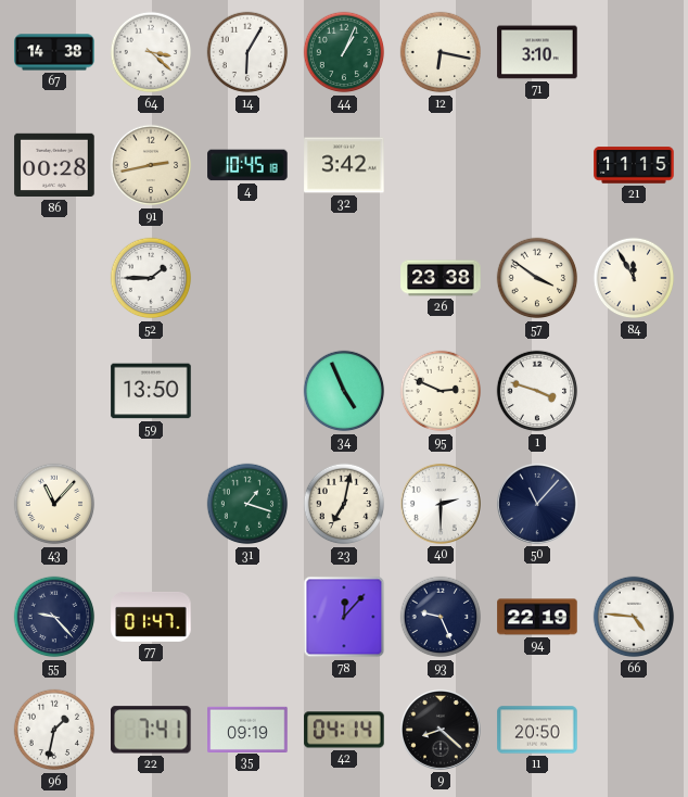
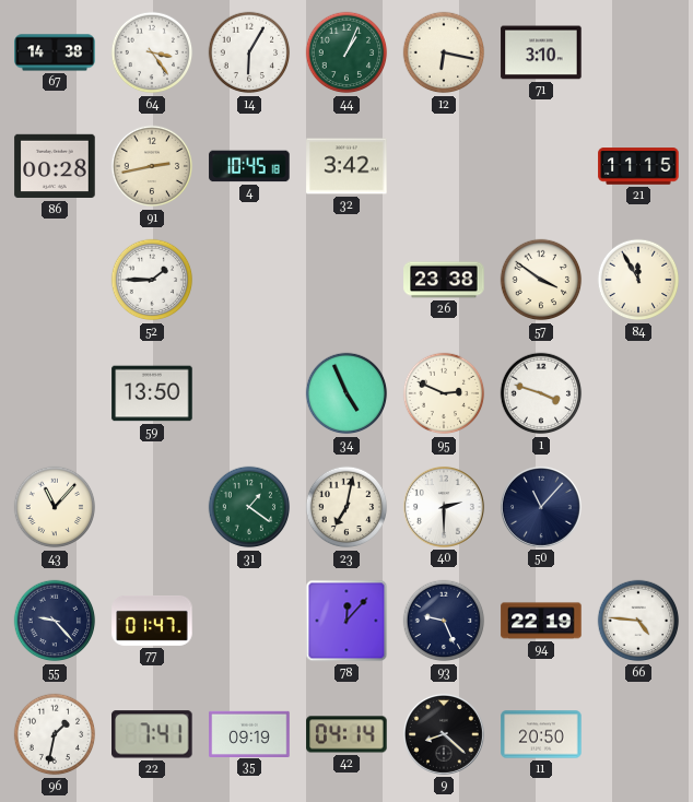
64: 3:22 -> 3:24 (152, 52)
31: 1:18 -> 1:21 (249, 507)
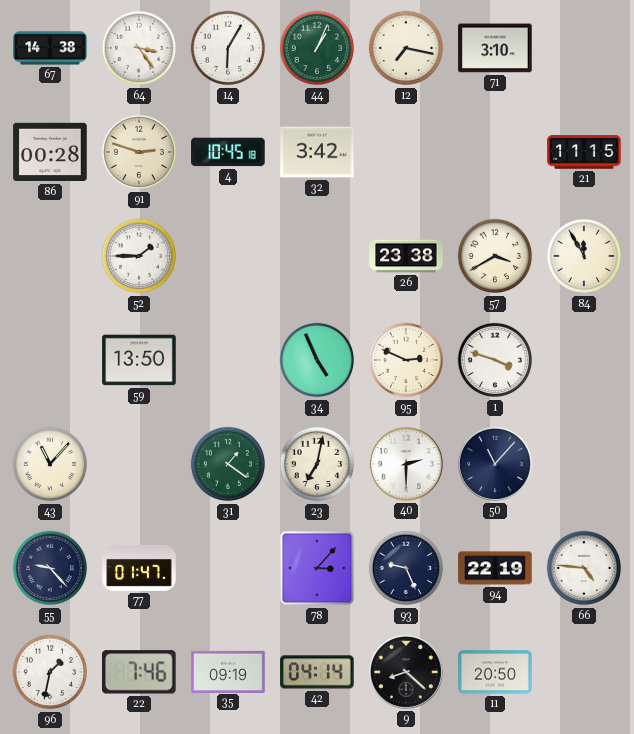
12: 6:17 -> 7:17 (406, 48)
91: 2:43 -> 2:48 (139, 152)
57: 3:51 -> 3:40 (495, 256)
78: 12:07 -> 3:07 (317, 568)
22: 7:41 -> 7:46 (140, 672)
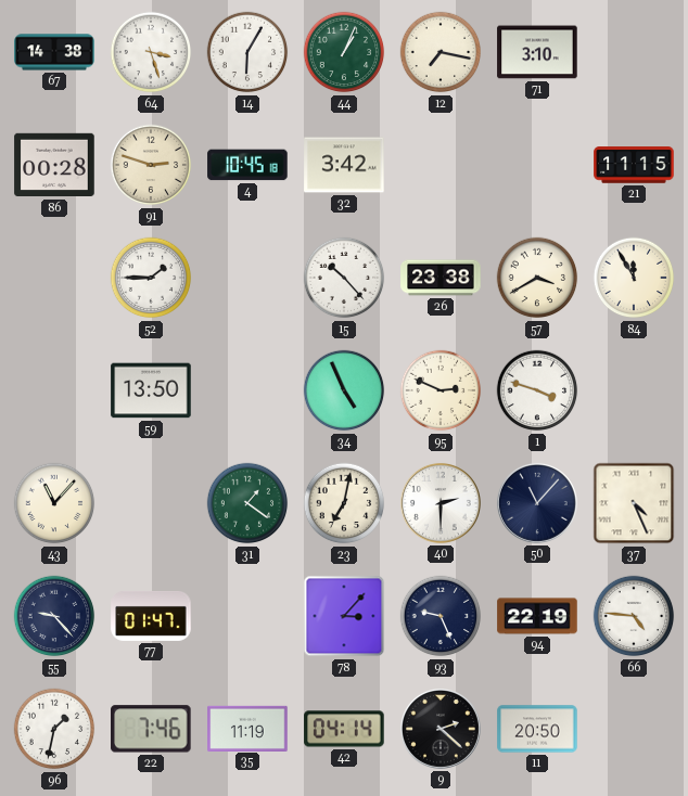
64: 3:24 -> 3:27 (151, 52)
15: none -> 10:23 (344, 278)
37: none -> 4:26 (634, 503)
35: 09:19 -> 11:19 (247, 728)
9: 8:22 -> 2:22 (441, 729)
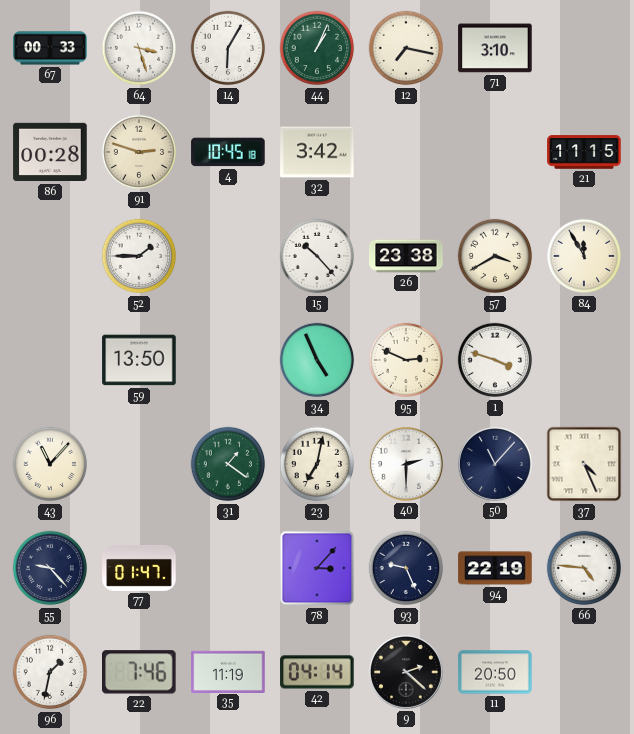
67: 14:38 -> 00:33 (50, 48)
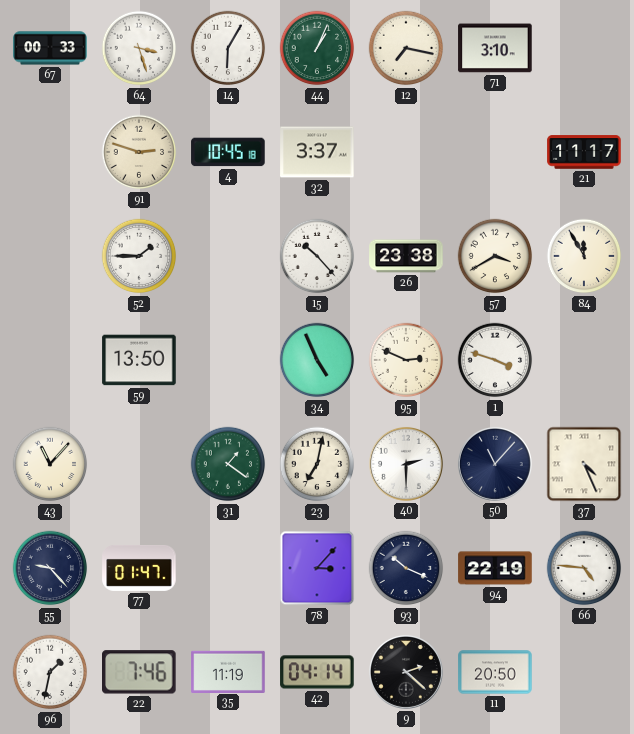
86: 00:28 -> none (50, 152)
32: 3:42 -> 3:37 (317, 152)
21: 11:15 -> 11:17 (584, 152)
93: 9:26 -> 10:19 (406, 568)
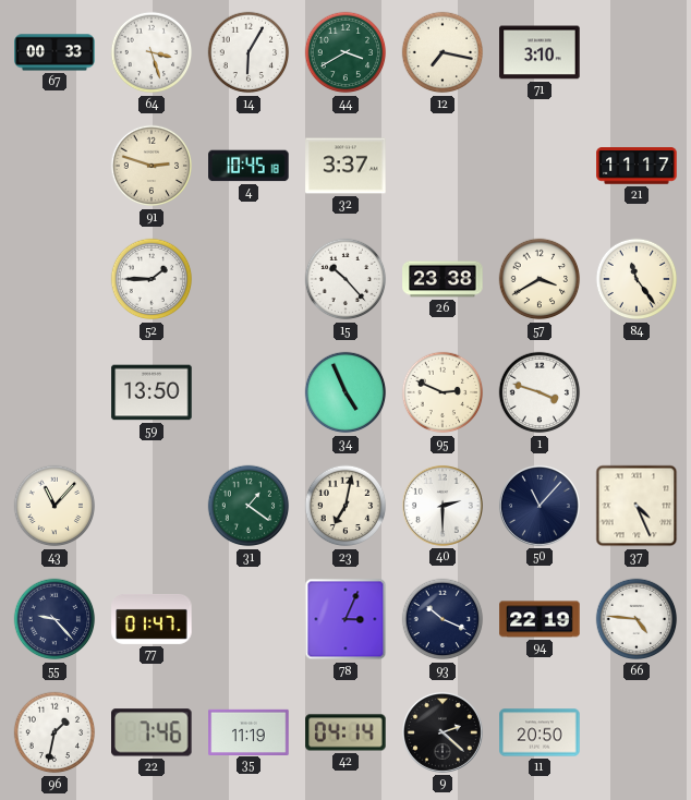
44: 1:04 -> 3:40 (346, 52)
84: 11:55 -> 11:24 (637, 279)
78: 3:07 -> 3:04 (346, 619)
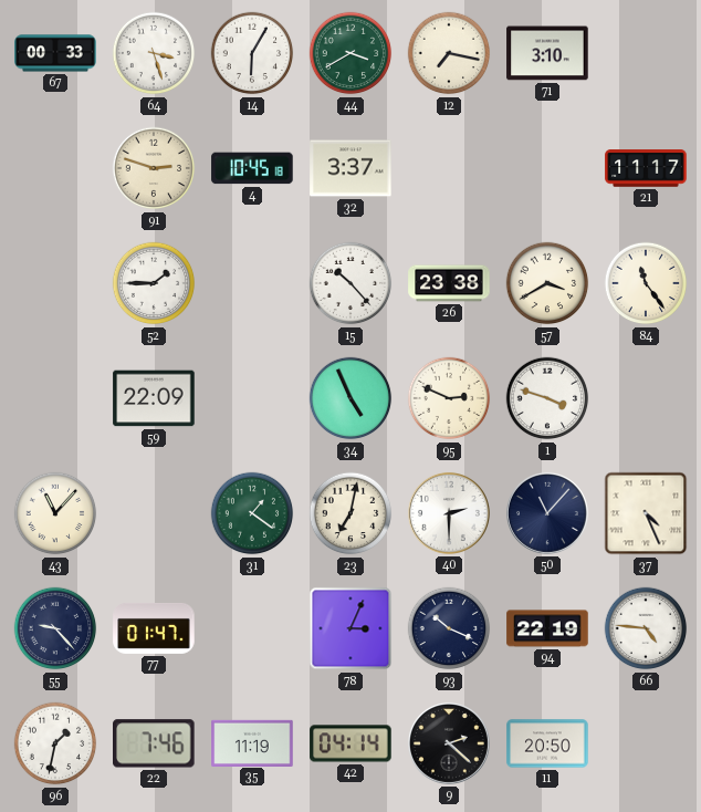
59: 13:50 -> 22:09 (154, 398)
